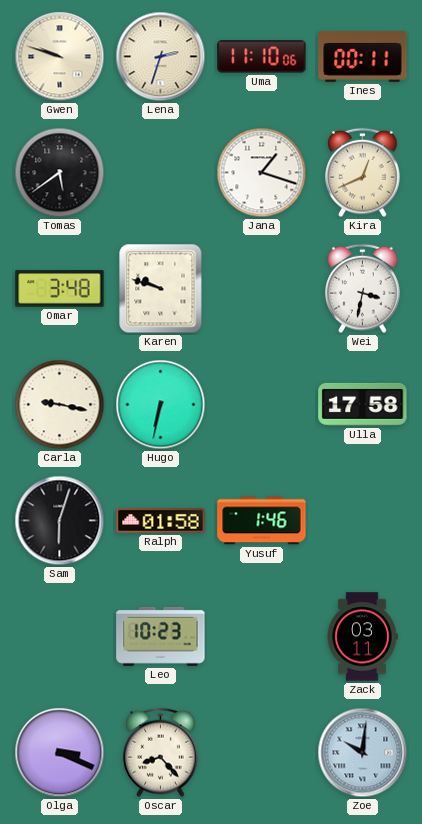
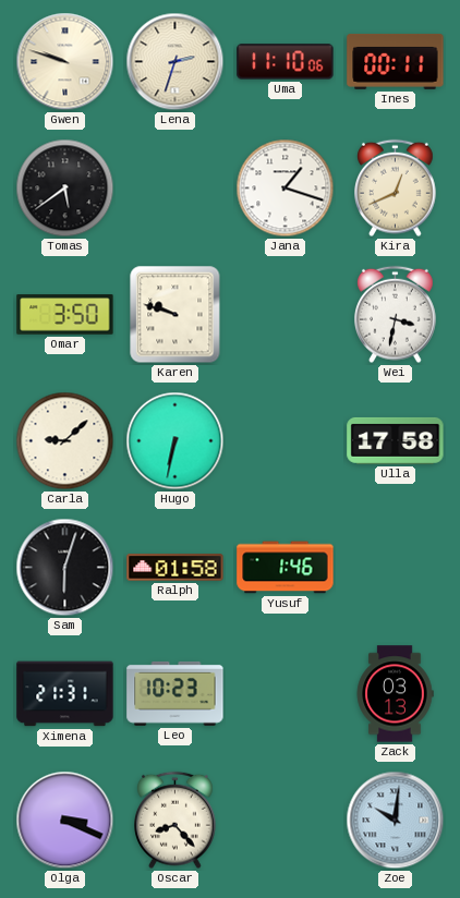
Omar: 3:48 -> 3:50 (65, 315)
Carla: 9:17 -> 9:08 (65, 441)
Ximena: none -> 21:31 (65, 694)
Zack: 03:11 -> 03:13 (395, 694)
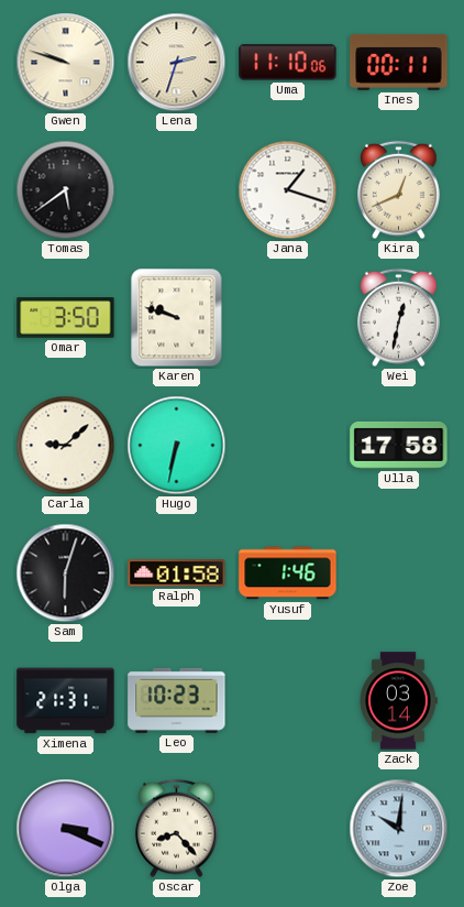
Wei: 3:32 -> 12:32 (399, 318)
Zack: 03:13 -> 03:14 (398, 701)
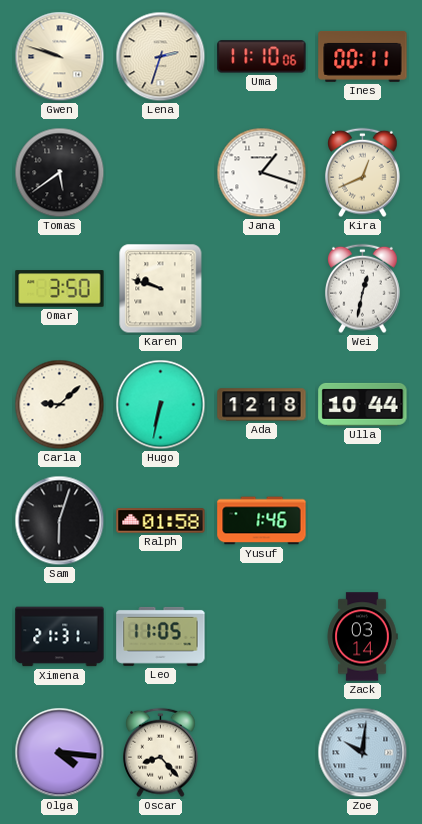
Ada: none -> 12:18 (262, 405)
Ulla: 17:58 -> 10:44 (363, 404)
Leo: 10:23 -> 11:05 (161, 636)
Olga: 3:19 -> 4:16 (60, 753)
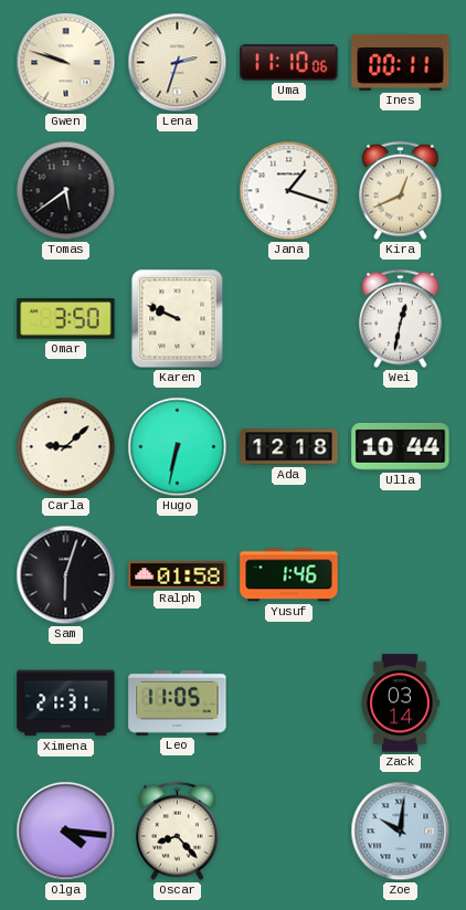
Karen: 9:48 -> 9:49 (178, 319)
